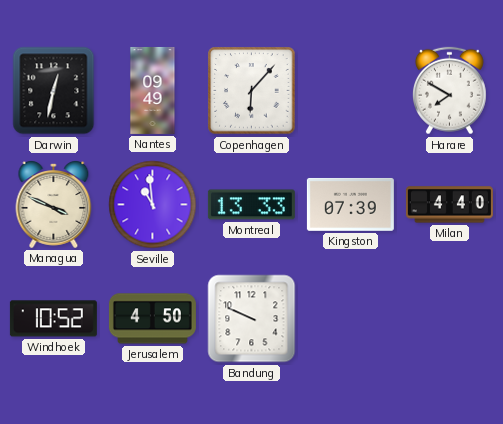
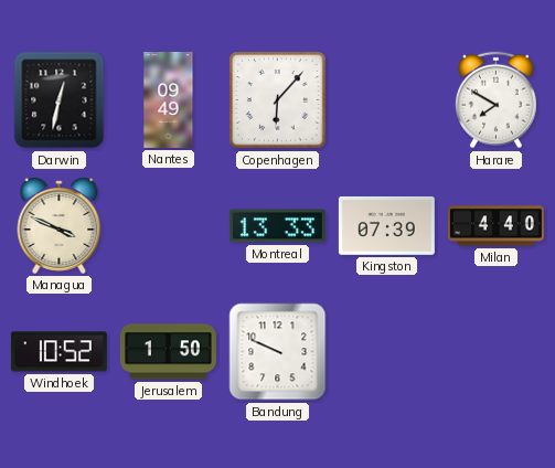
Seville: 10:59 -> none (153, 205)
Jerusalem: 4:50 -> 1:50 (168, 352)
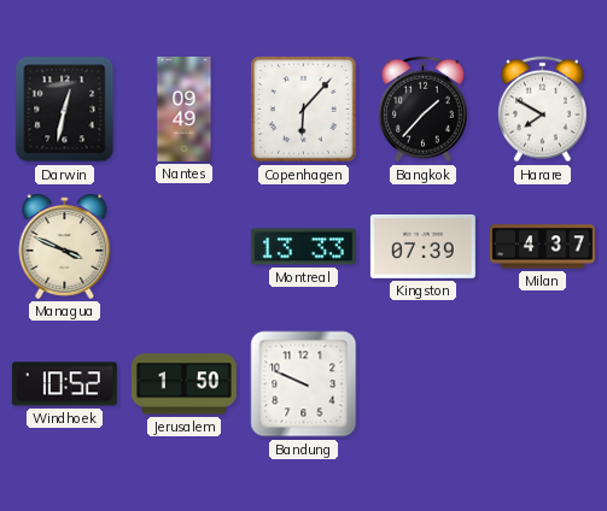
Bangkok: none -> 1:37 (424, 110)
Milan: 4:40 -> 4:37 (542, 247)
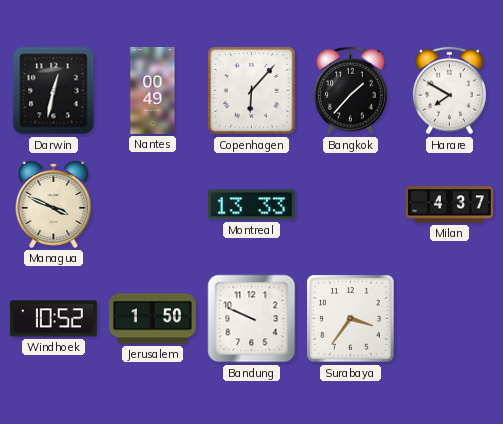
Nantes: 09:49 -> 00:49 (153, 90)
Kingston: 07:39 -> none (422, 246)
Surabaya: none -> 3:36 (351, 319)
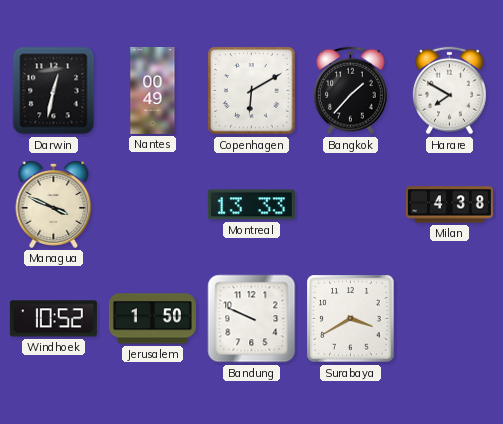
Copenhagen: 6:07 -> 6:10 (252, 91)
Milan: 4:37 -> 4:38 (449, 205)
Surabaya: 3:36 -> 3:40 (351, 319)
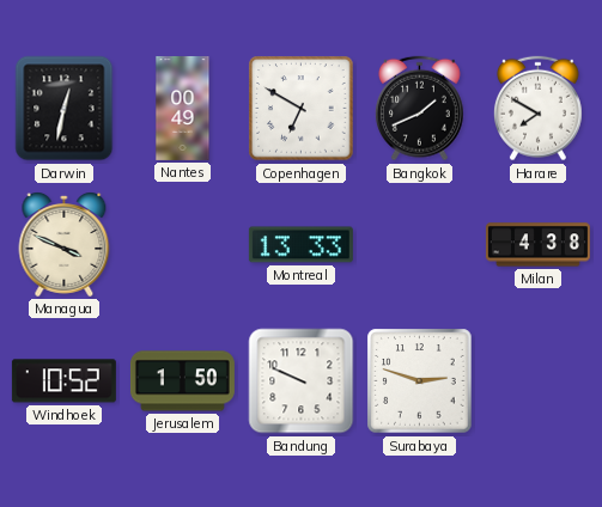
Copenhagen: 6:10 -> 6:50 (302, 109)
Bangkok: 1:37 -> 1:41 (420, 109)
Surabaya: 3:40 -> 2:48 (420, 381)
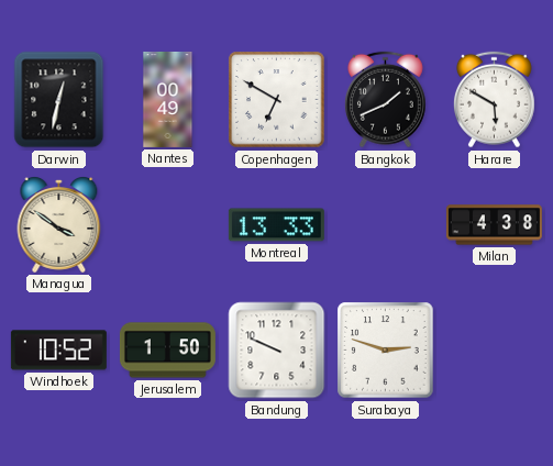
Harare: 7:50 -> 5:50 (495, 100)
Managua: 3:49 -> 3:51 (59, 225)
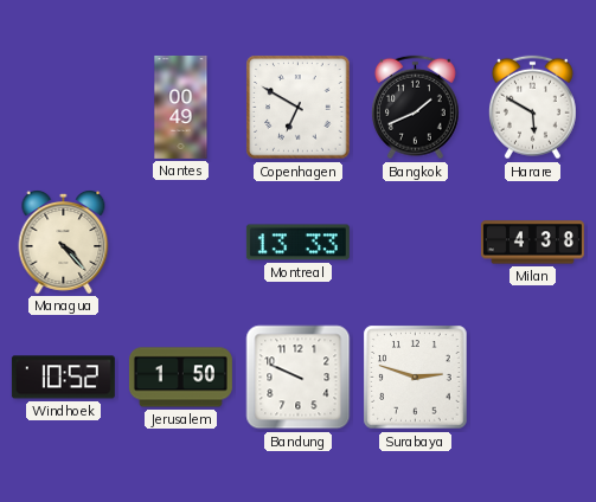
Darwin: 12:32 -> none (59, 100)
Managua: 3:51 -> 4:23 (64, 243)
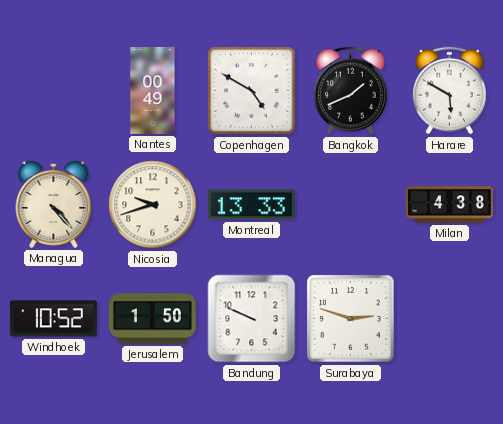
Copenhagen: 6:50 -> 4:50 (252, 91)
Nicosia: none -> 9:42 (153, 205)
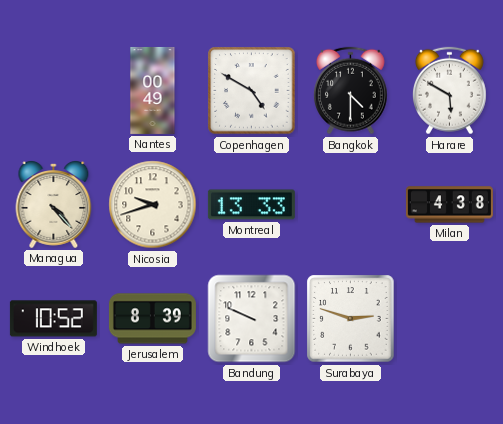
Bangkok: 1:41 -> 4:30 (351, 91)
Jerusalem: 1:50 -> 8:39 (152, 319)
